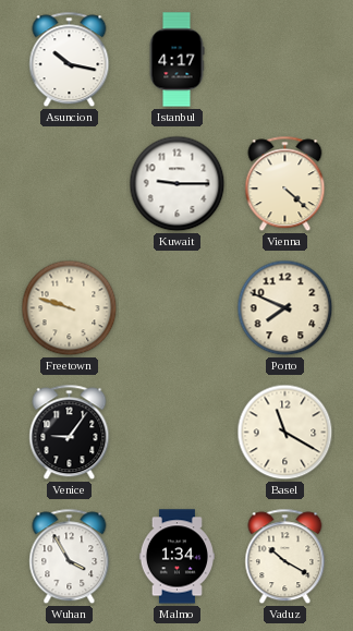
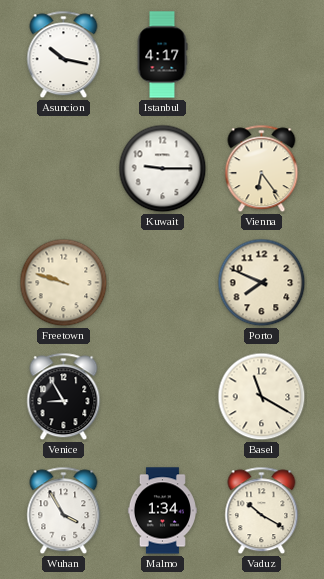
Vienna: 4:22 -> 6:24 (262, 169)
Venice: 9:06 -> 8:55 (64, 397)
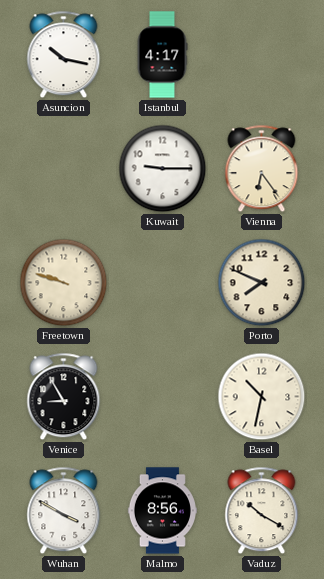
Basel: 11:20 -> 10:32 (262, 397)
Wuhan: 3:55 -> 3:50 (64, 511)
Malmo: 1:34 -> 8:56 (162, 511)
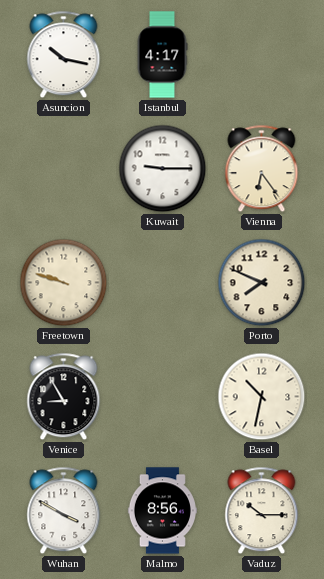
Vaduz: 10:20 -> 10:15 (262, 511)
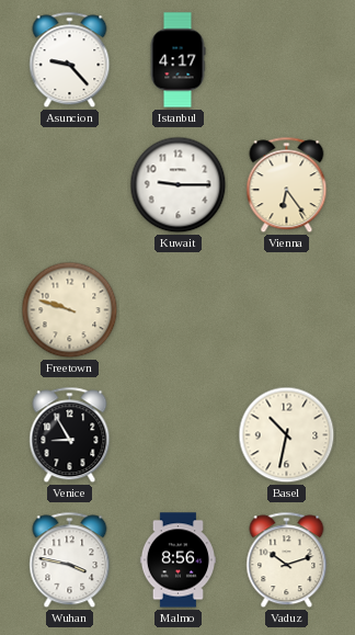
Asuncion: 10:17 -> 9:23 (70, 60)
Porto: 7:49 -> none (262, 283)
Wuhan: 3:50 -> 3:47 (70, 560)
Vaduz: 10:15 -> 10:12 (287, 560)
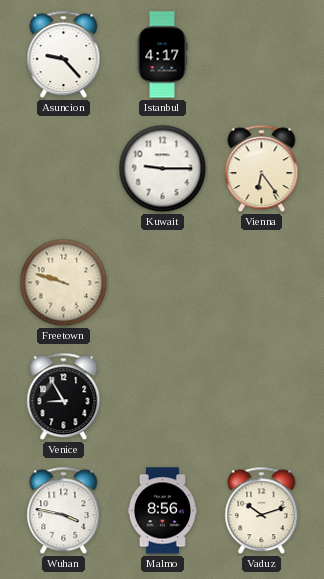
Basel: 10:32 -> none (287, 435)
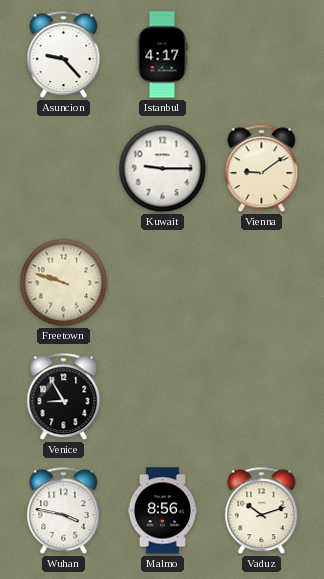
Vienna: 6:24 -> 9:09 (262, 169)
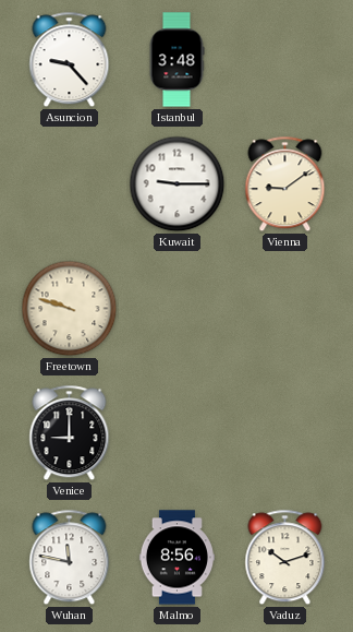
Istanbul: 4:17 -> 3:48 (176, 60)
Venice: 8:55 -> 9:00 (70, 433)
Wuhan: 3:47 -> 11:47 (70, 558)
